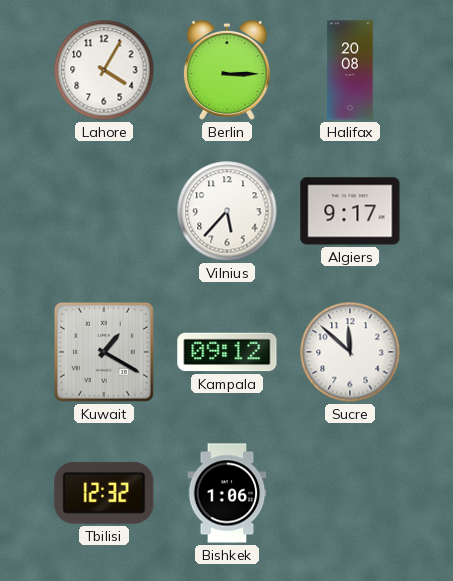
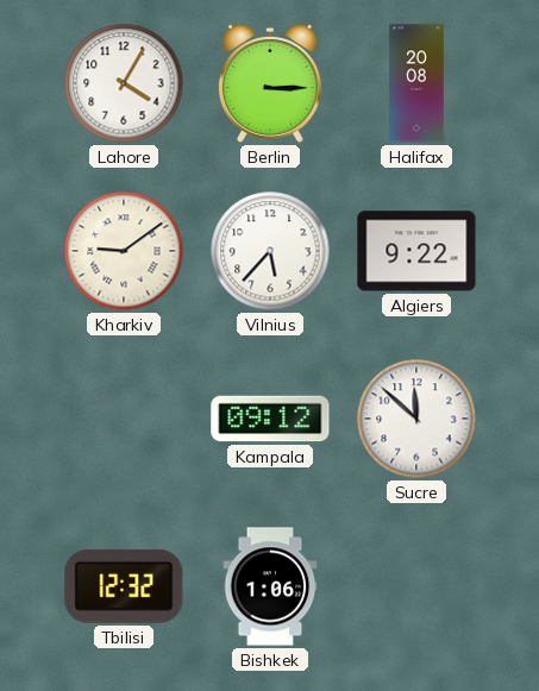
Kharkiv: none -> 9:09 (124, 251)
Algiers: 9:17 -> 9:22 (416, 251)
Kuwait: 1:20 -> none (104, 352)
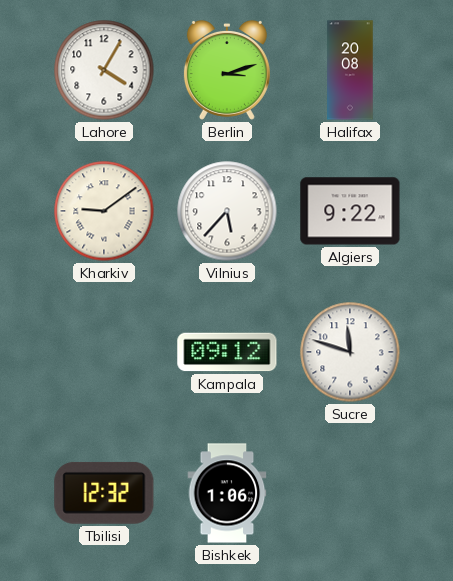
Berlin: 3:15 -> 3:12 (227, 70)
Sucre: 11:52 -> 11:48 (350, 352)
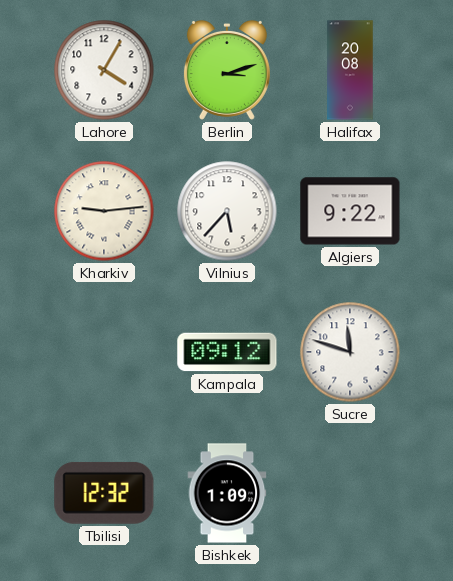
Kharkiv: 9:09 -> 9:14 (104, 211)
Bishkek: 1:06 -> 1:09 (227, 493)
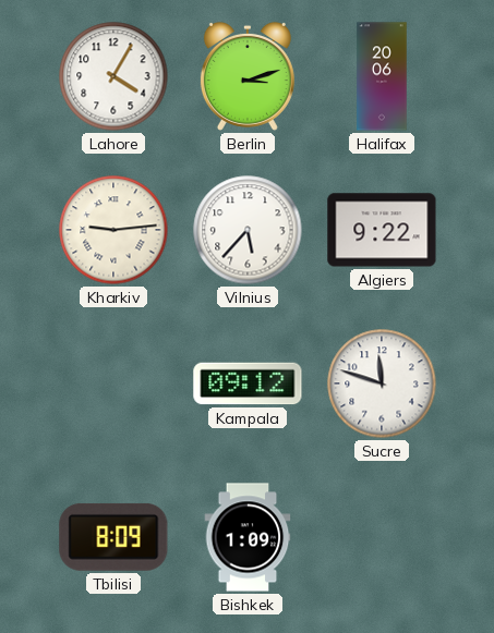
Halifax: 20:08 -> 20:06 (382, 76)
Tbilisi: 12:32 -> 8:09 (113, 537)
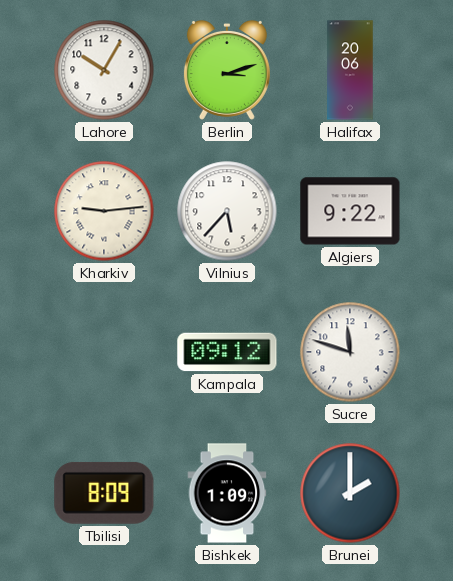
Lahore: 4:05 -> 10:05 (104, 70)
Brunei: none -> 2:00 (350, 493)
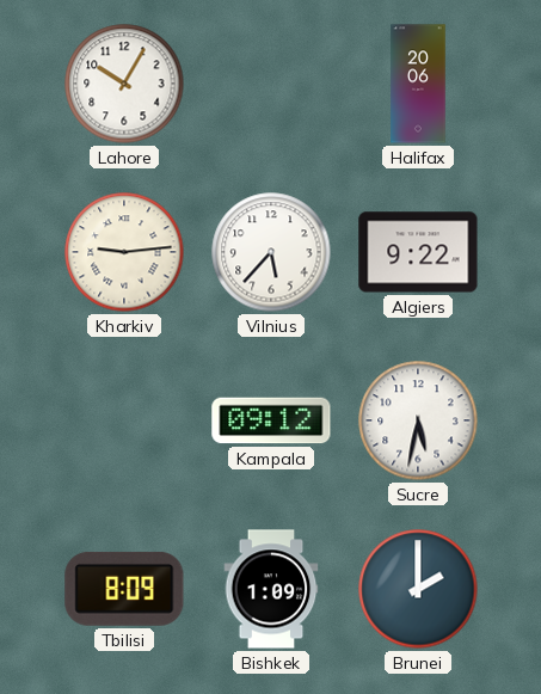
Berlin: 3:12 -> none (227, 70)
Sucre: 11:48 -> 5:32 (418, 420)
